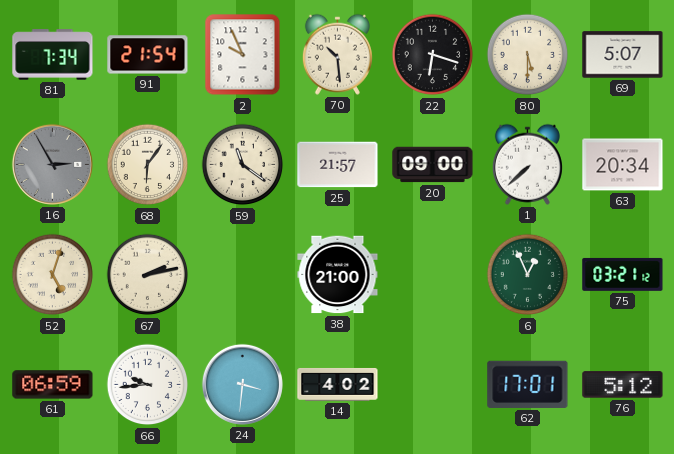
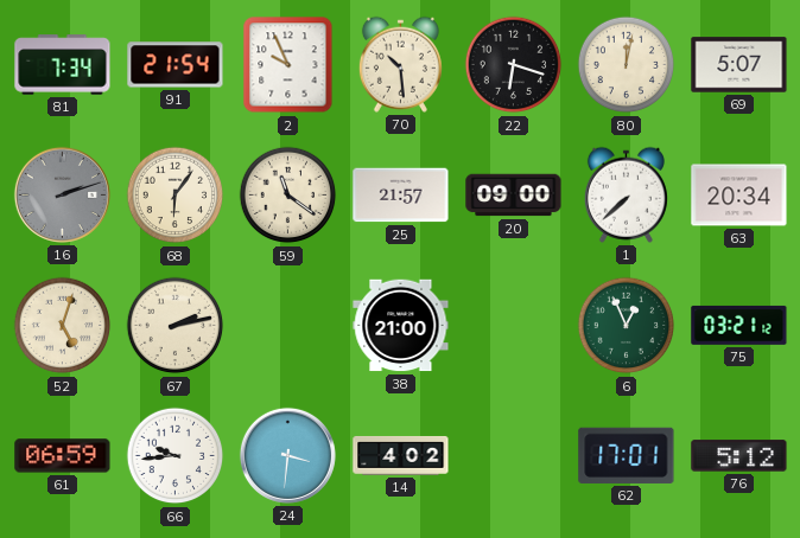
80: 5:30 -> 12:02 (627, 65)
16: 2:55 -> 2:12 (62, 194)
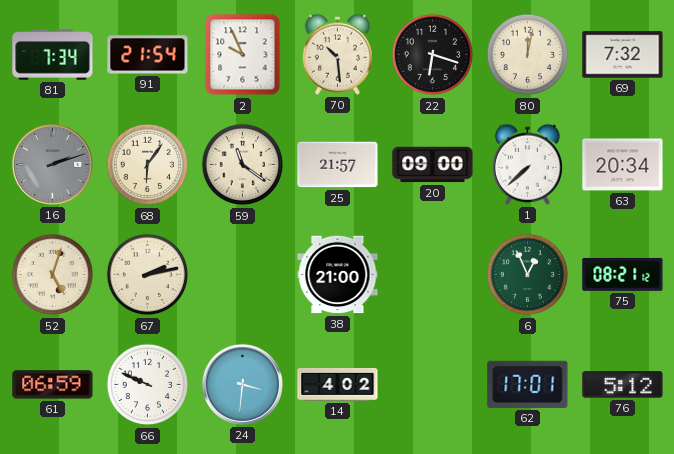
69: 5:07 -> 7:32 (623, 55)
75: 03:21 -> 08:21 (623, 274)
66: 9:44 -> 9:49 (148, 385)
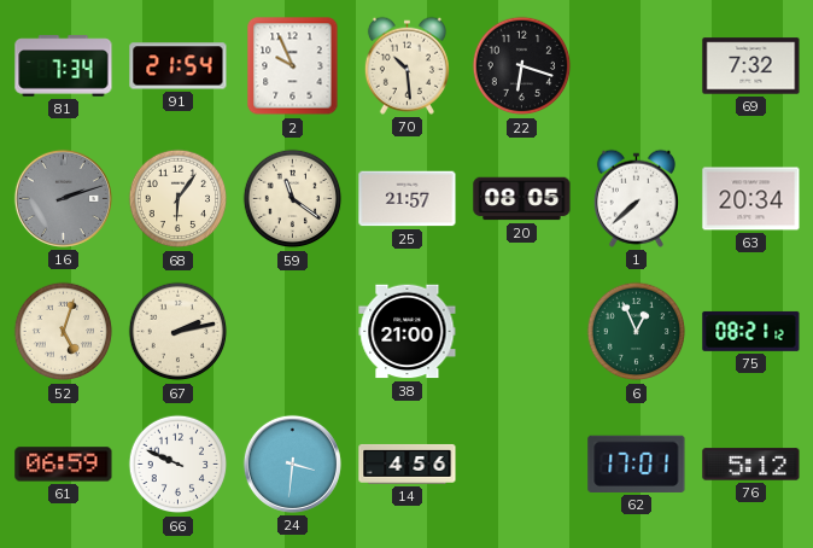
80: 12:02 -> none (528, 55)
20: 09:00 -> 08:05 (522, 199)
14: 4:02 -> 4:56 (408, 464)
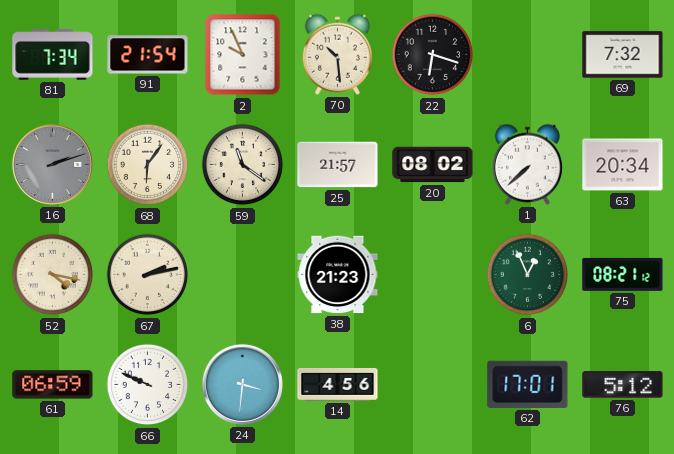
20: 08:05 -> 08:02 (433, 165)
52: 5:03 -> 4:17 (53, 275)
38: 21:00 -> 21:23 (338, 275)
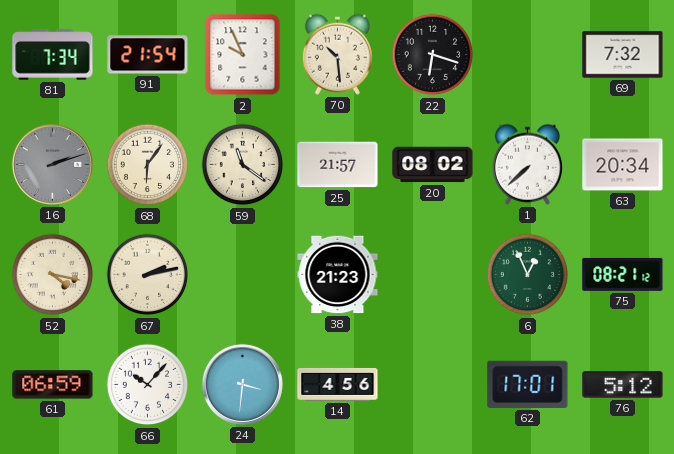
66: 9:49 -> 10:07 (148, 385)
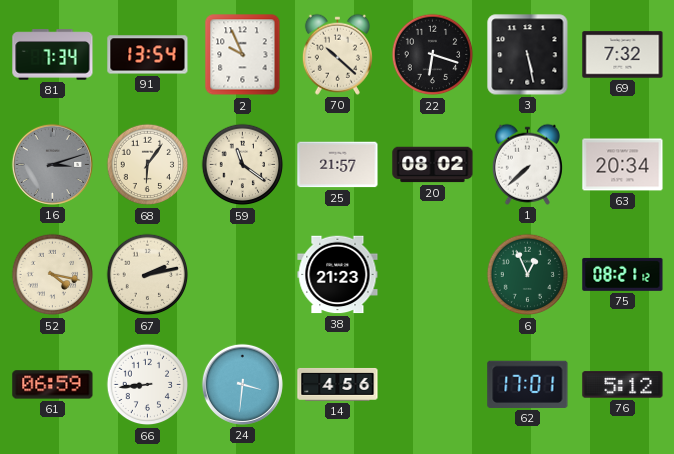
91: 21:54 -> 13:54 (148, 55)
70: 10:29 -> 10:22 (337, 54)
3: none -> 5:28 (528, 55)
16: 2:12 -> 3:12 (52, 164)
66: 10:07 -> 8:44 (148, 385)
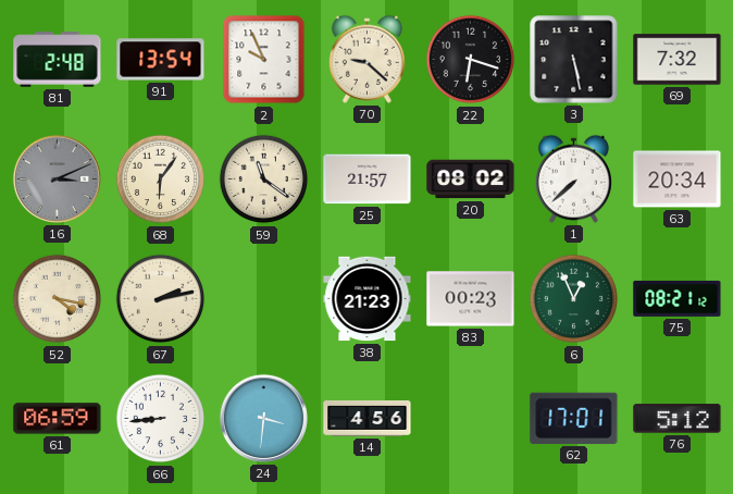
81: 7:34 -> 2:48 (58, 60)
70: 10:22 -> 9:22 (366, 59)
16: 3:12 -> 3:11 (57, 178)
83: none -> 00:23 (471, 299)
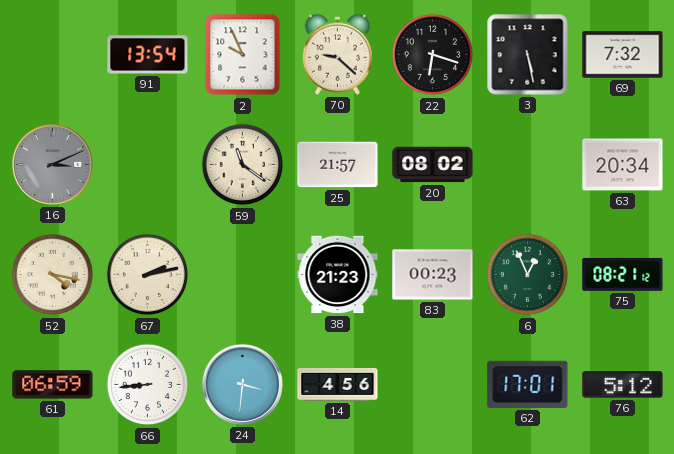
81: 2:48 -> none (58, 60)
68: 6:06 -> none (161, 180)
1: 7:38 -> none (573, 178)
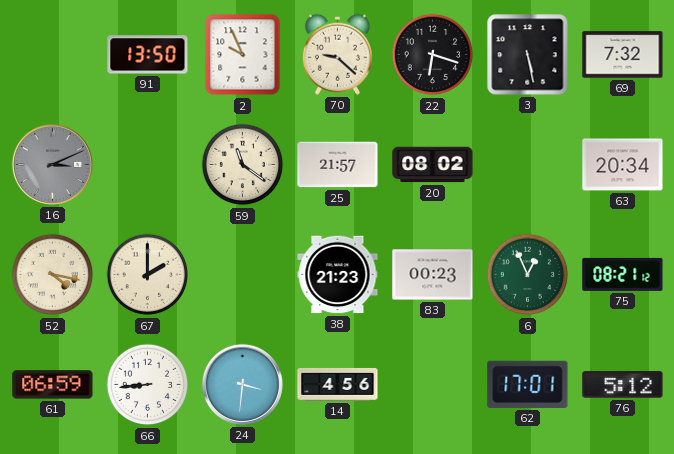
91: 13:54 -> 13:50 (148, 55)
67: 2:13 -> 2:00 (148, 275)
